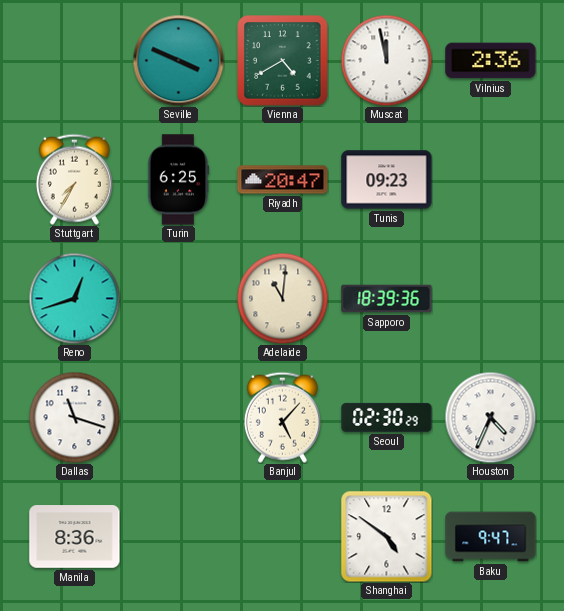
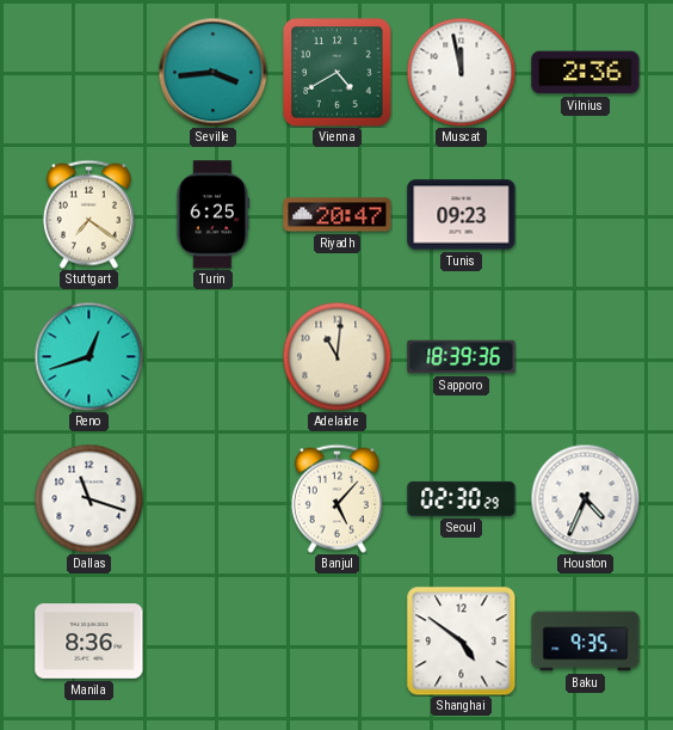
Seville: 3:49 -> 3:44 (212, 72)
Stuttgart: 7:35 -> 7:21 (88, 214)
Baku: 9:47 -> 9:35 (586, 642)
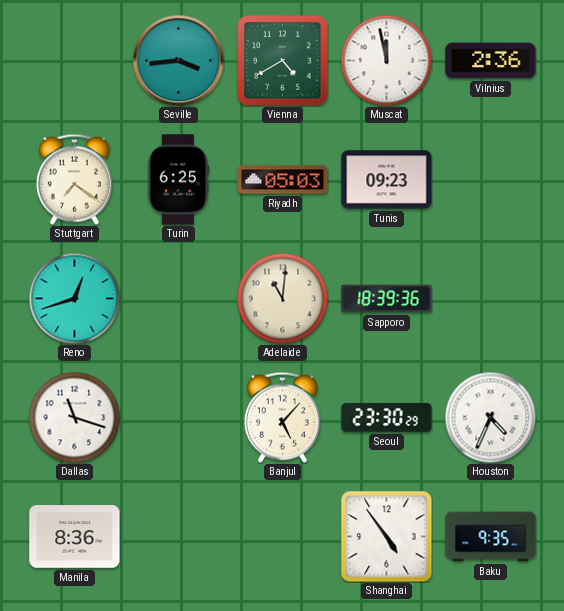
Riyadh: 20:47 -> 05:03 (283, 180)
Seoul: 02:30 -> 23:30 (387, 417)
Shanghai: 4:51 -> 4:54 (387, 537)
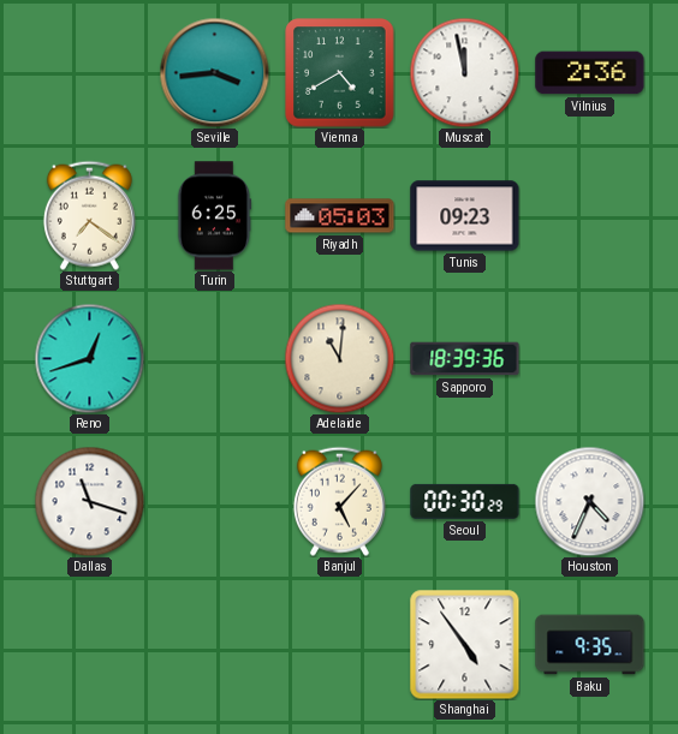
Seoul: 23:30 -> 00:30 (465, 501)
Manila: 8:36 -> none (75, 537)
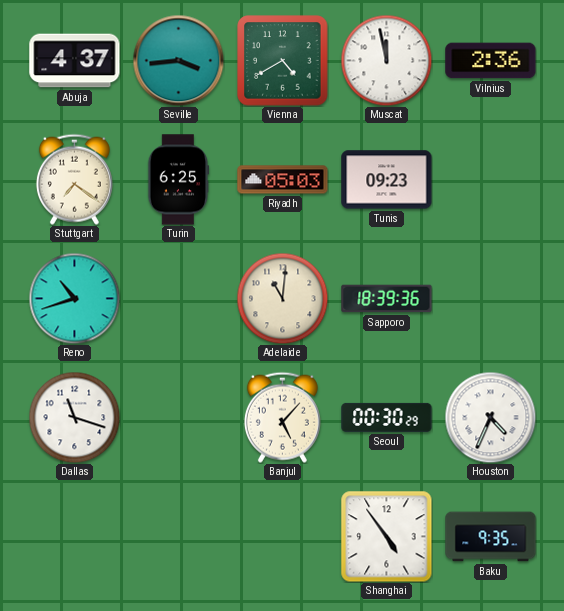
Abuja: none -> 4:37 (75, 61)
Reno: 12:42 -> 10:42 (74, 298)
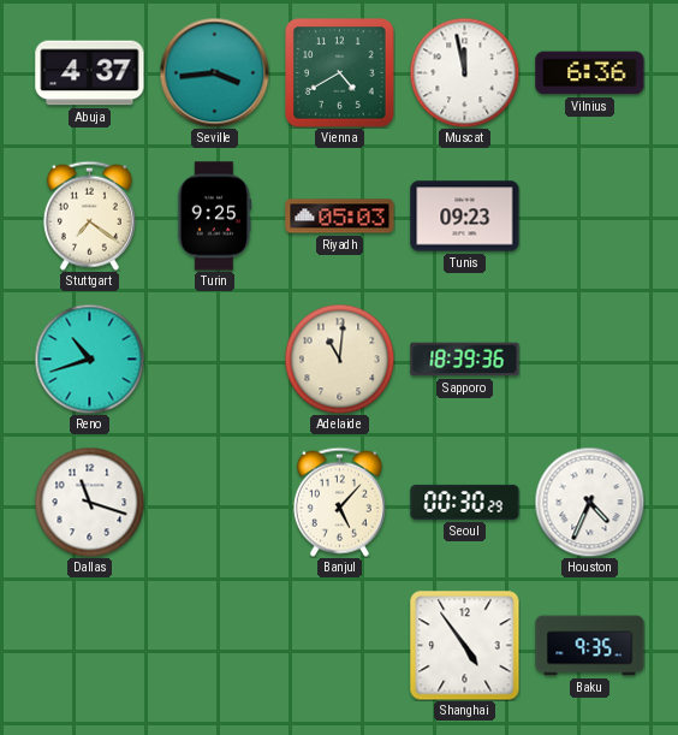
Vilnius: 2:36 -> 6:36 (590, 73)
Turin: 6:25 -> 9:25 (214, 217)
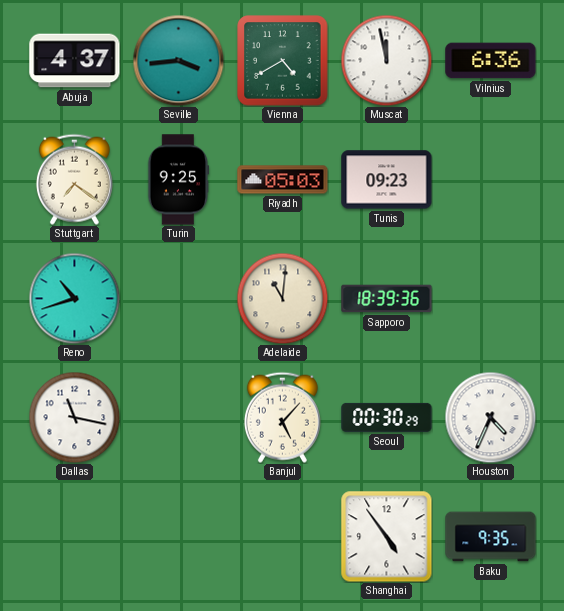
Dallas: 11:18 -> 11:17 (74, 417)
